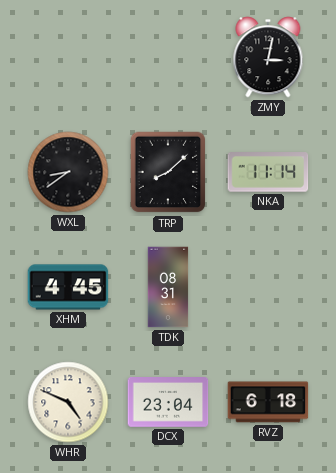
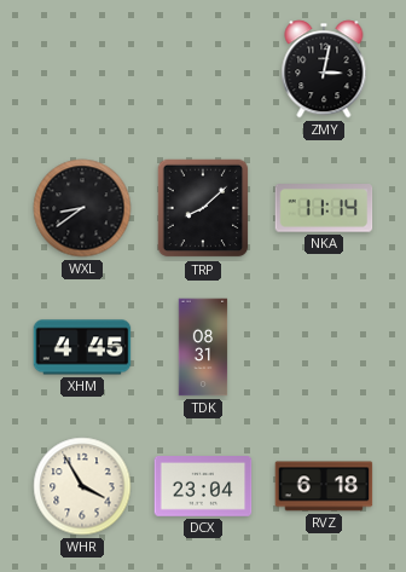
WHR: 4:49 -> 3:55 (82, 486)
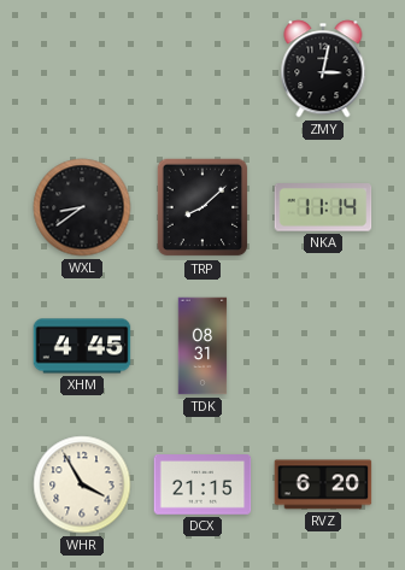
DCX: 23:04 -> 21:15 (202, 486)
RVZ: 6:18 -> 6:20 (323, 484)
